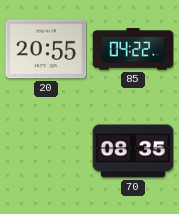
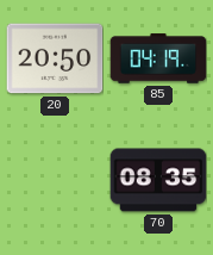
20: 20:55 -> 20:50 (55, 58)
85: 04:22 -> 04:19 (158, 58)
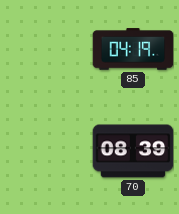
20: 20:50 -> none (55, 58)
70: 08:35 -> 08:39 (133, 151)
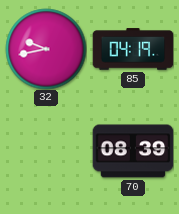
32: none -> 9:43 (46, 49)
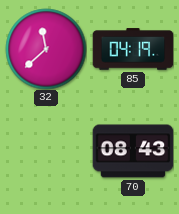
32: 9:43 -> 11:38 (46, 49)
70: 08:39 -> 08:43 (133, 151)
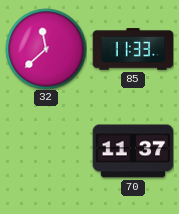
85: 04:19 -> 11:33 (133, 49)
70: 08:43 -> 11:37 (133, 151)
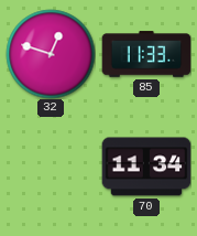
32: 11:38 -> 12:48 (51, 54)
70: 11:37 -> 11:34 (146, 167)
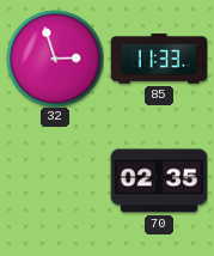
32: 12:48 -> 2:57 (55, 59)
70: 11:34 -> 02:35 (159, 181)
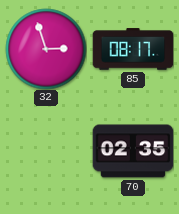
85: 11:33 -> 08:17 (133, 49)
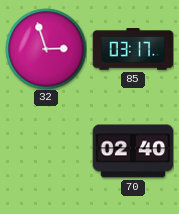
85: 08:17 -> 03:17 (133, 49)
70: 02:35 -> 02:40 (133, 151)
